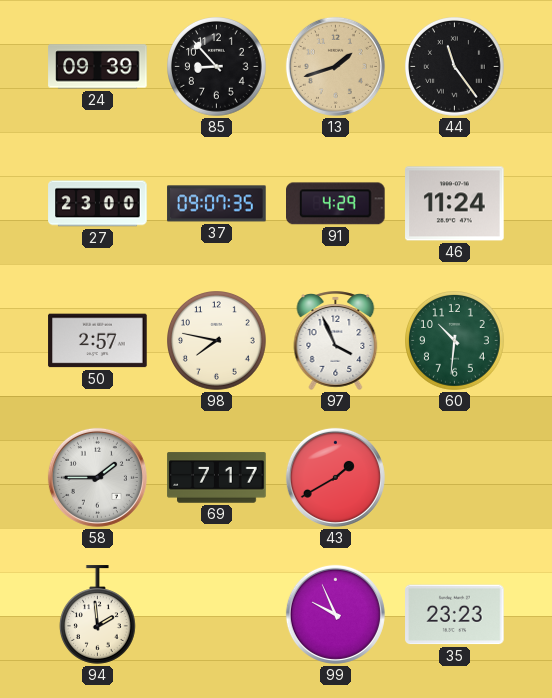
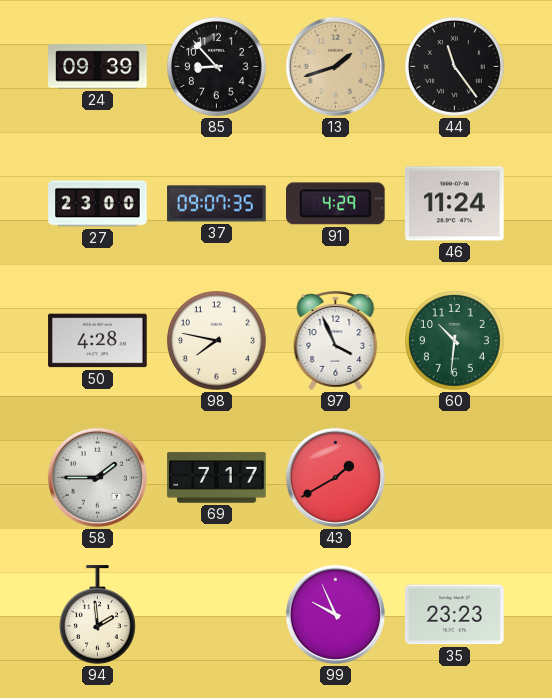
50: 2:57 -> 4:28 (98, 341)
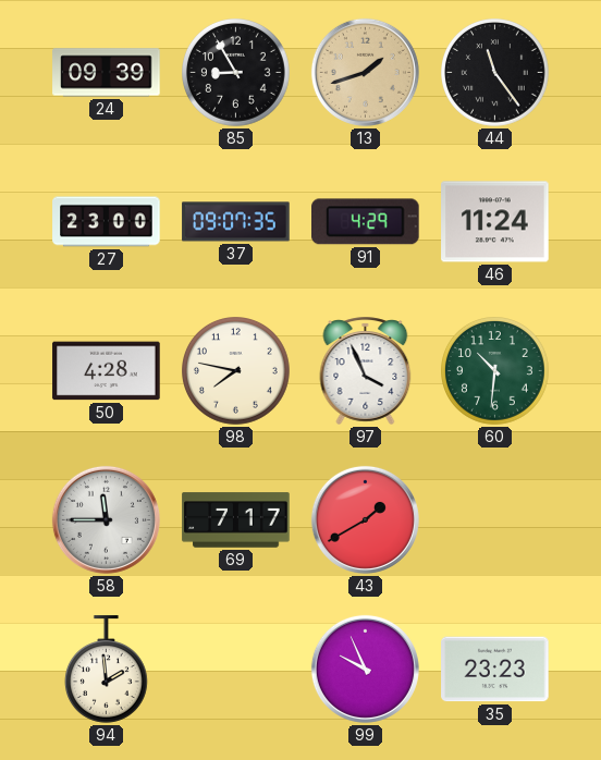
85: 8:53 -> 8:55 (236, 73)
58: 1:45 -> 11:45 (106, 519)
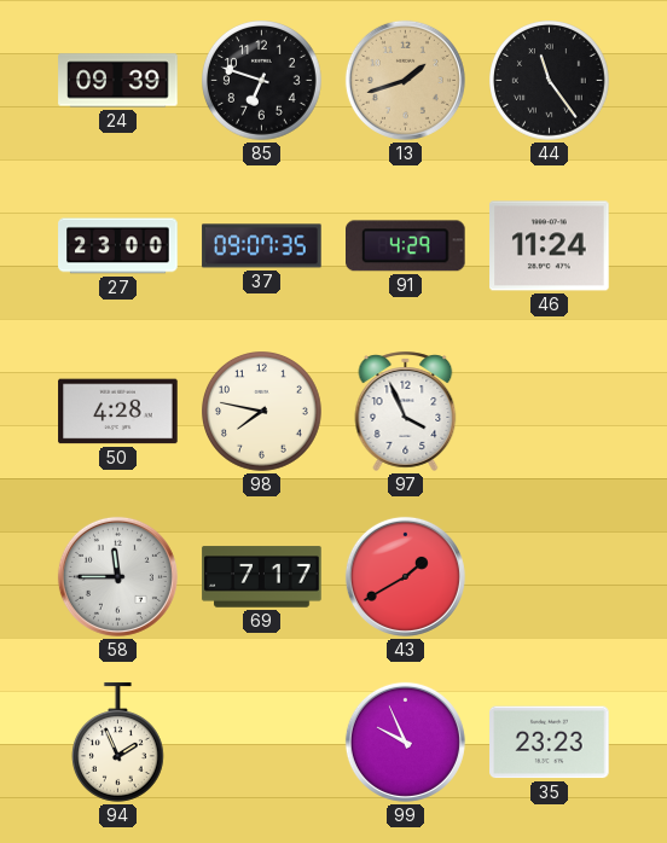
85: 8:55 -> 6:48 (262, 81)
60: 10:31 -> none (495, 371)
94: 1:59 -> 1:56 (117, 743)
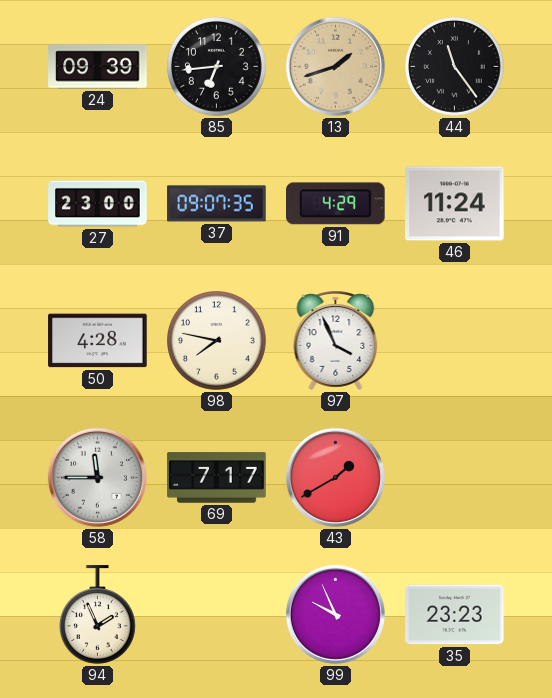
85: 6:48 -> 6:44 (217, 67)
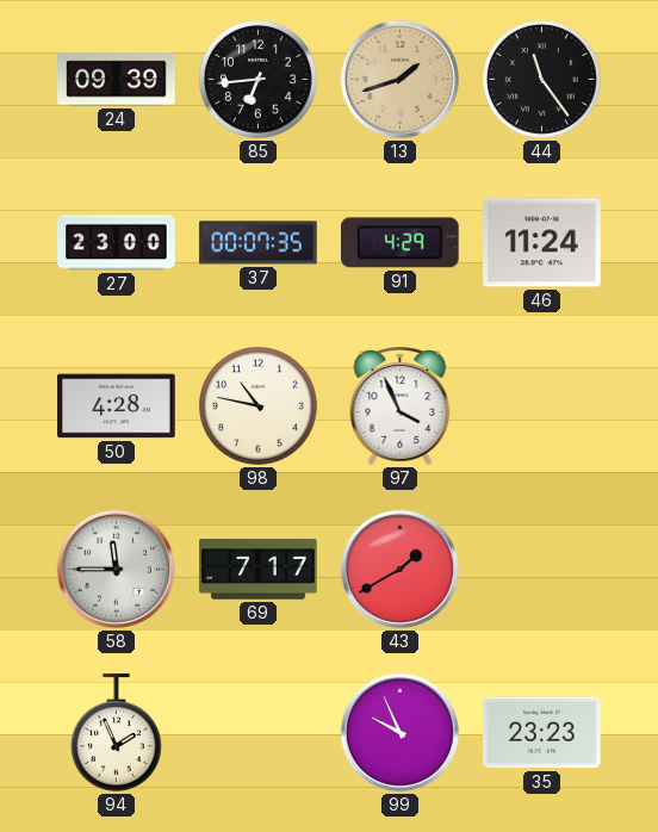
37: 09:07 -> 00:07 (259, 243)
98: 7:47 -> 10:47 (259, 406)
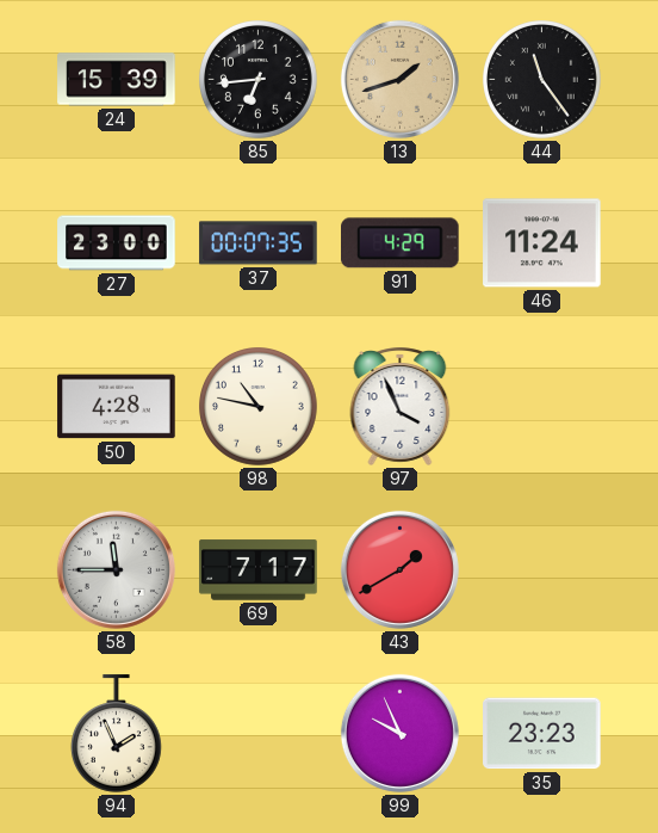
24: 09:39 -> 15:39 (117, 80)
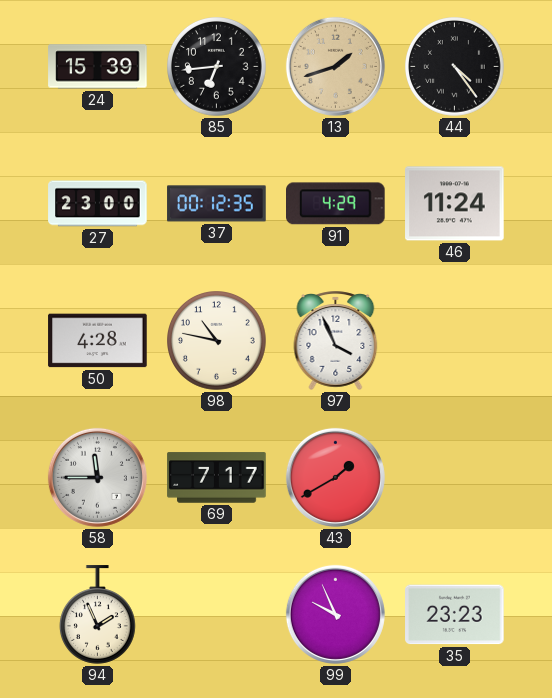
44: 11:24 -> 4:24 (455, 67)
37: 00:07 -> 00:12 (217, 204)
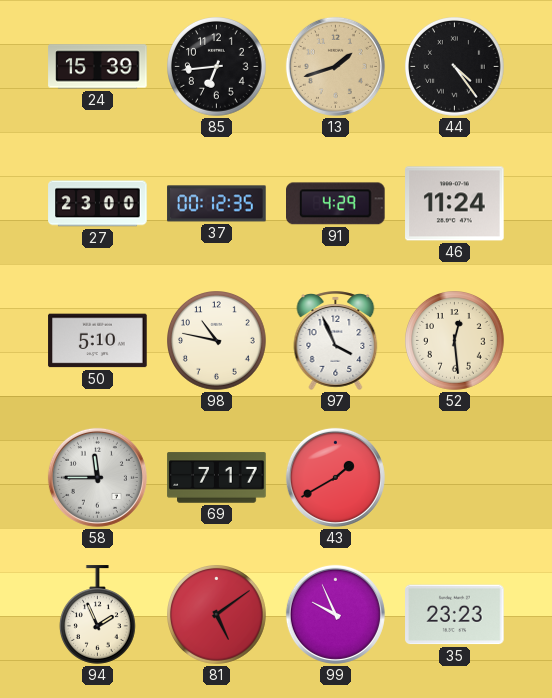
50: 4:28 -> 5:10 (98, 341)
52: none -> 12:29 (455, 341)
81: none -> 5:09 (217, 615)
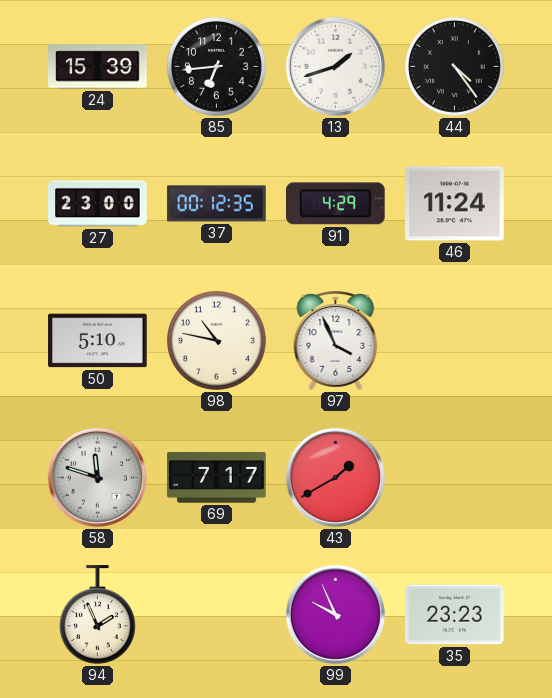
13 dial: champagne -> white (335, 66)
52: 12:29 -> none (455, 341)
58: 11:45 -> 11:48 (97, 477)
81: 5:09 -> none (217, 615)
